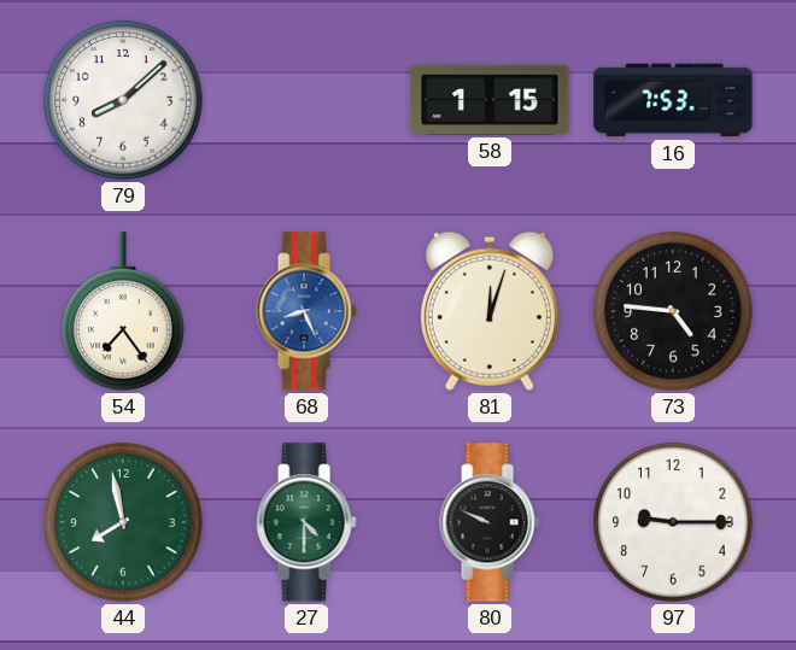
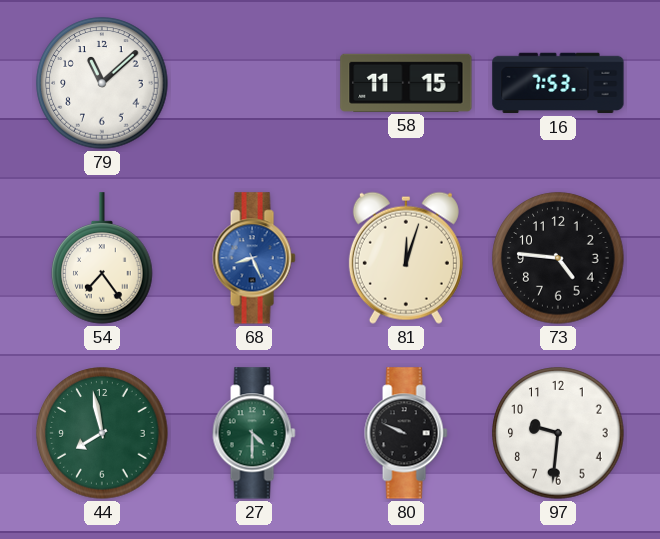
79: 8:08 -> 11:08 (102, 83)
58: 1:15 -> 11:15 (406, 83)
97: 9:15 -> 9:31 (558, 433)
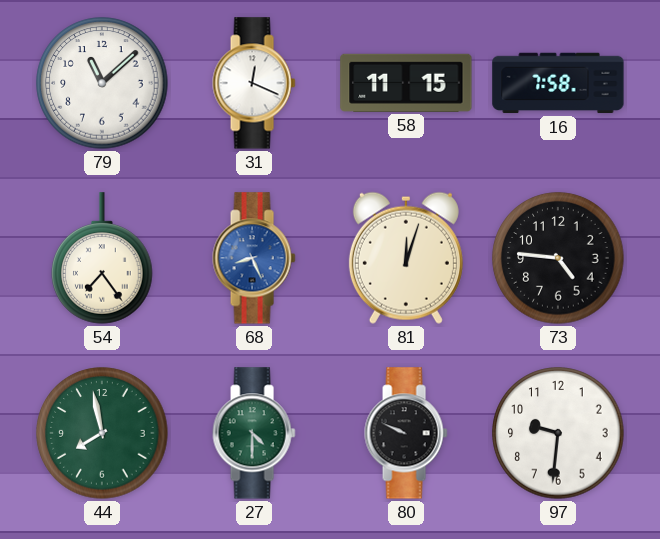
31: none -> 12:19 (254, 83)
16: 7:53 -> 7:58 (558, 83)
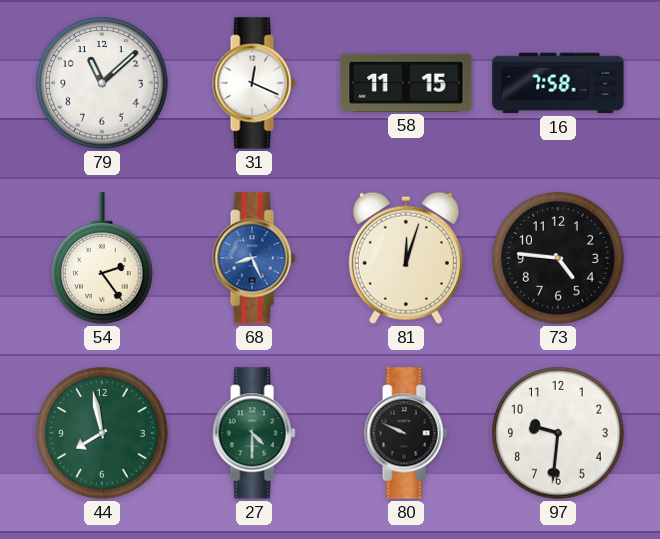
54: 7:24 -> 2:24 (102, 258)
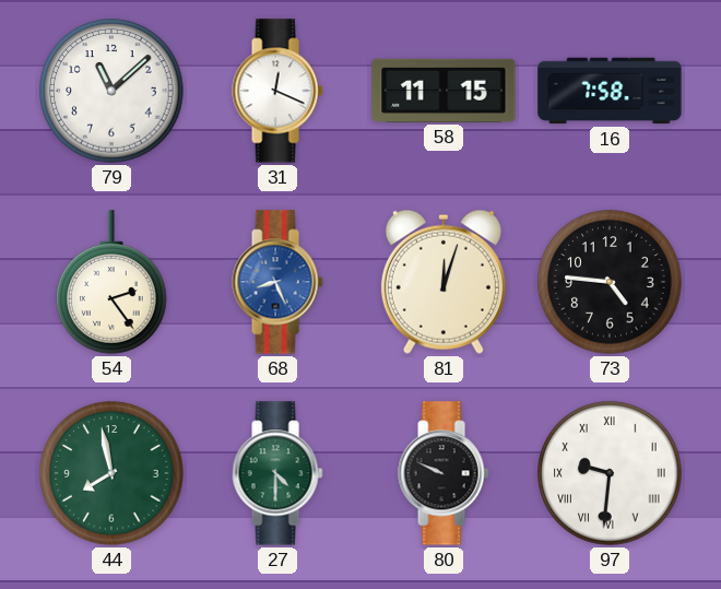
97 numerals: Arabic -> Roman (610, 473)
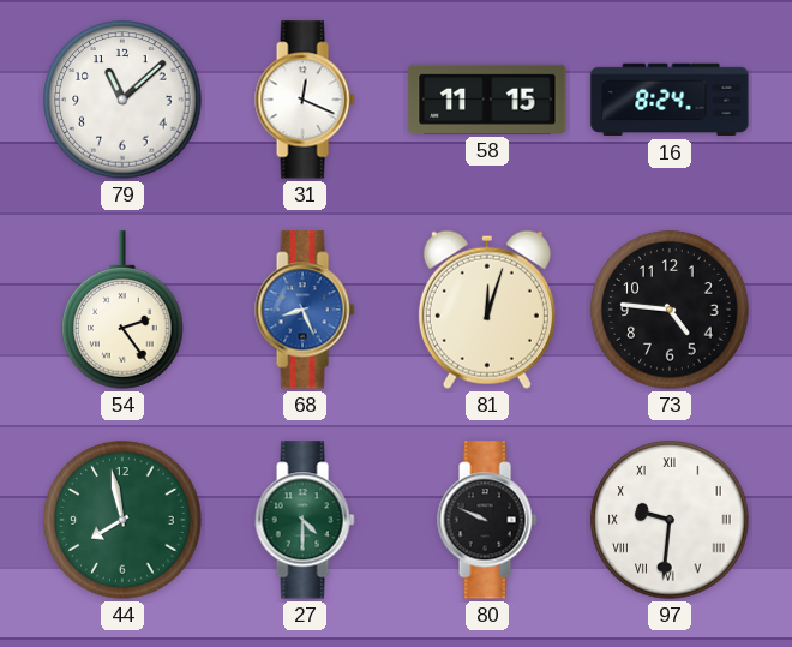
16: 7:58 -> 8:24 (670, 100)
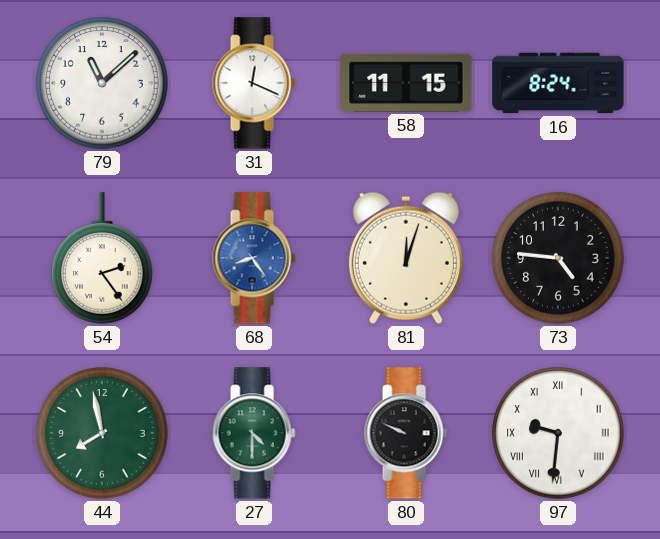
68: 8:26 -> 8:24 (254, 258)
